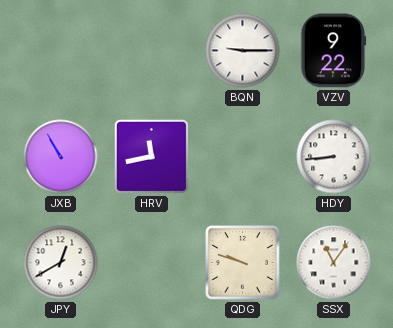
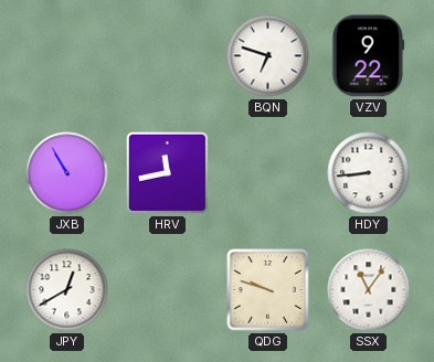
BQN: 9:15 -> 6:48 (268, 56)
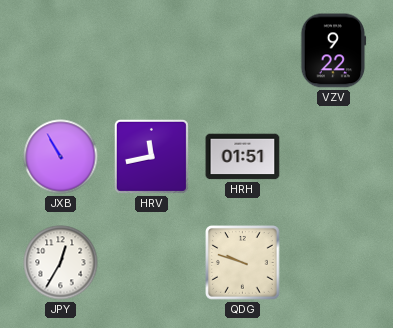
BQN: 6:48 -> none (268, 56)
HRH: none -> 01:51 (243, 157)
HDY: 8:44 -> none (369, 173)
JPY: 12:40 -> 12:35 (61, 263)
SSX: 11:06 -> none (369, 290)
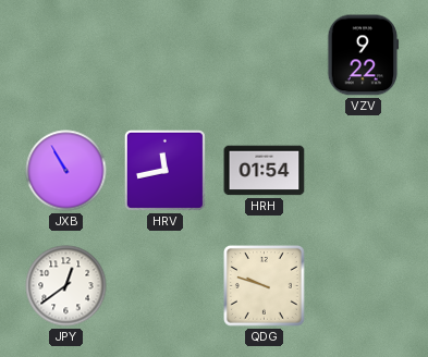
HRH: 01:51 -> 01:54 (265, 171)
JPY: 12:35 -> 12:39 (66, 286)
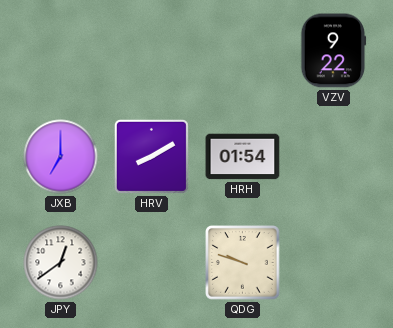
JXB: 10:55 -> 7:00 (61, 157)
HRV: 11:43 -> 8:10 (151, 156)
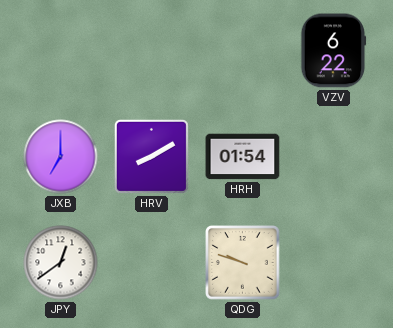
VZV: 9:22 -> 6:22 (333, 51)
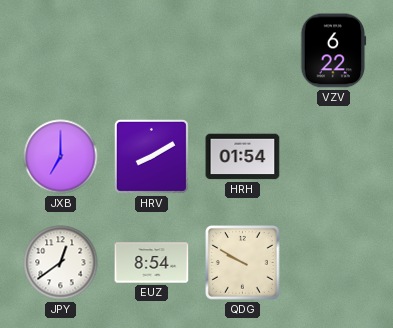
EUZ: none -> 8:54 (152, 263)
QDG: 9:48 -> 9:50 (243, 263)
